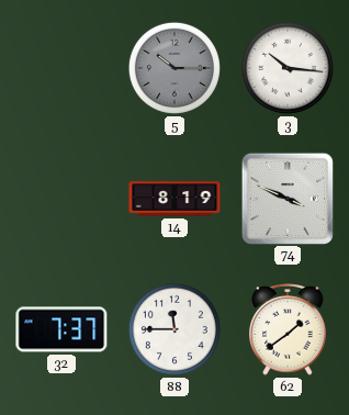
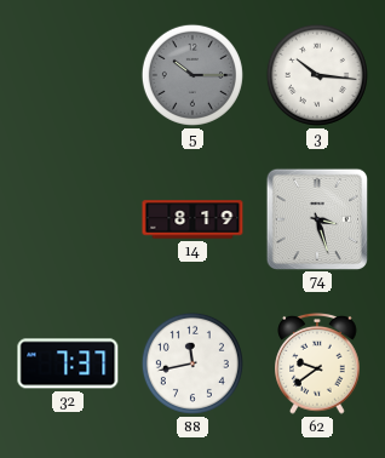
74: 3:49 -> 3:27 (316, 218)
88: 11:45 -> 11:43 (192, 363)
62: 1:39 -> 9:39 (317, 365)
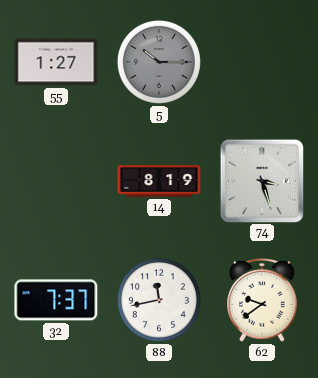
55: none -> 1:27 (56, 62)
3: 10:16 -> none (317, 75)
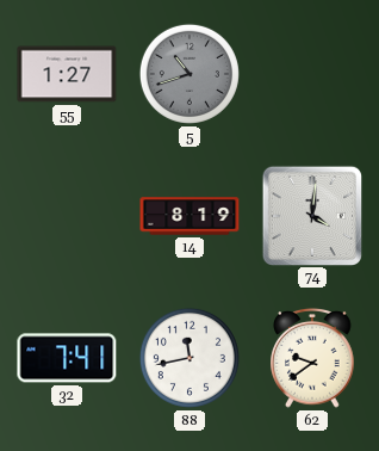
5: 10:15 -> 10:42 (189, 74)
74: 3:27 -> 4:01 (311, 215)
32: 7:37 -> 7:41 (67, 358)
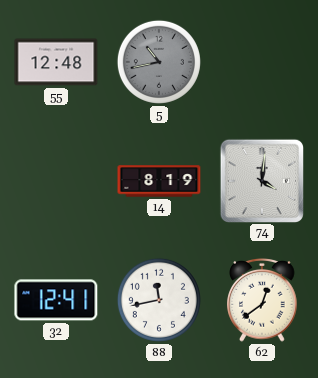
55: 1:27 -> 12:48 (56, 62)
5: 10:42 -> 10:43 (159, 62)
32: 7:41 -> 12:41 (56, 300)
62: 9:39 -> 12:39 (262, 301)
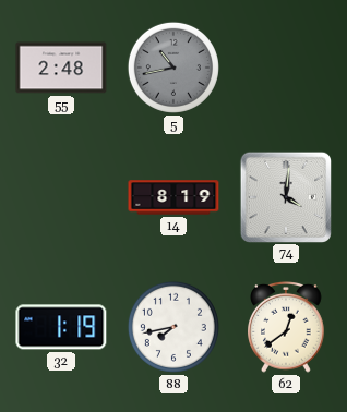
55: 12:48 -> 2:48 (61, 68)
32: 12:41 -> 1:19 (61, 327)
88: 11:43 -> 7:43 (174, 327)
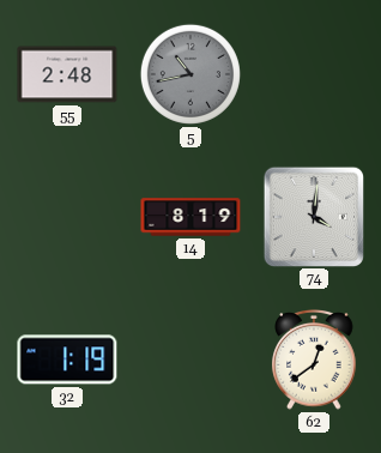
88: 7:43 -> none (174, 327)
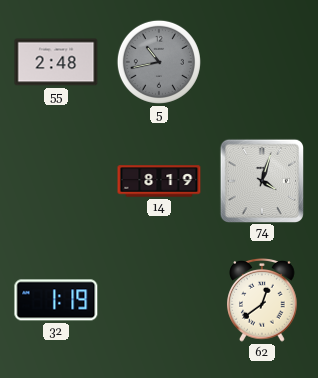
74: 4:01 -> 4:03 (261, 180)
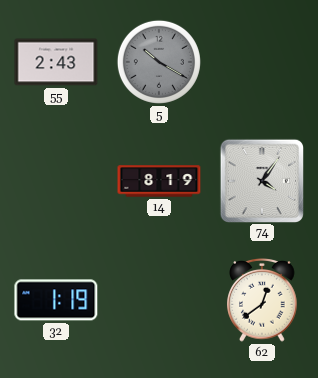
55: 2:48 -> 2:43 (56, 62)
5: 10:43 -> 10:20 (159, 62)
74: 4:03 -> 4:06 (261, 180)
